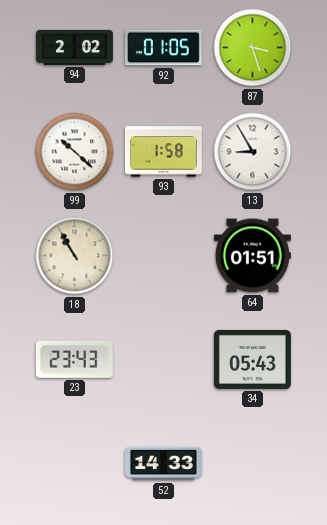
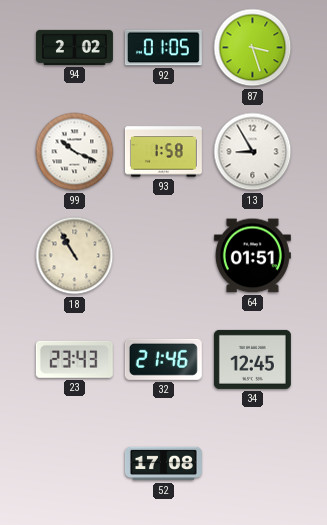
99: 10:22 -> 10:19 (75, 152)
32: none -> 21:46 (163, 359)
34: 05:43 -> 12:45 (252, 359)
52: 14:33 -> 17:08 (163, 464)
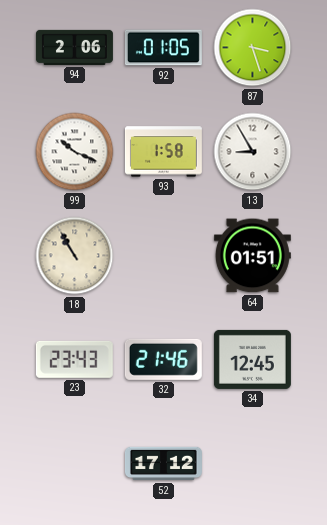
94: 2:02 -> 2:06 (74, 47)
52: 17:08 -> 17:12 (163, 464)
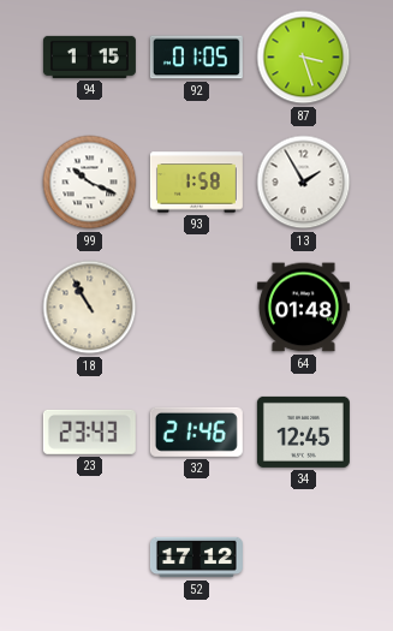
94: 2:06 -> 1:15 (89, 56)
13: 8:55 -> 1:55 (304, 183)
64: 01:51 -> 01:48 (303, 308)
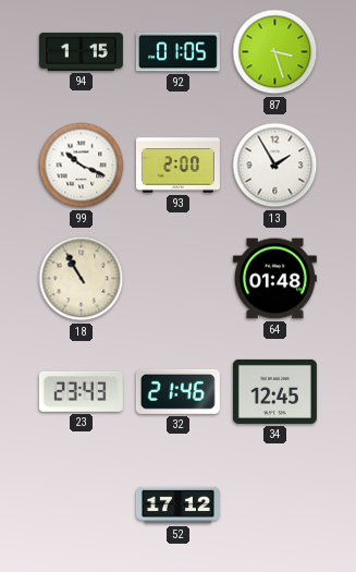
93: 1:58 -> 2:00 (177, 166)
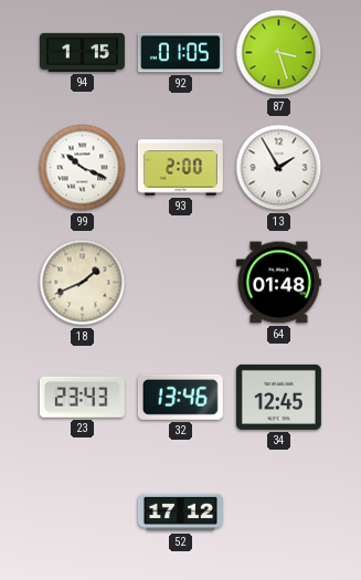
18: 10:55 -> 1:41 (83, 283)
32: 21:46 -> 13:46 (180, 397)
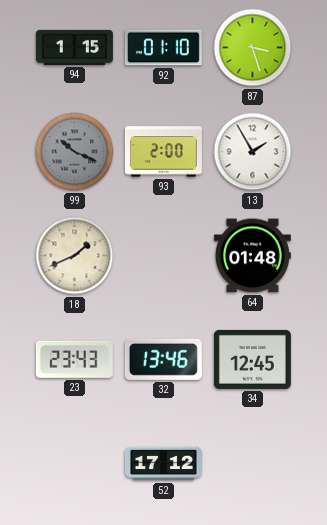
92: 01:05 -> 01:10 (163, 48)
99 dial: white -> grey (75, 152)
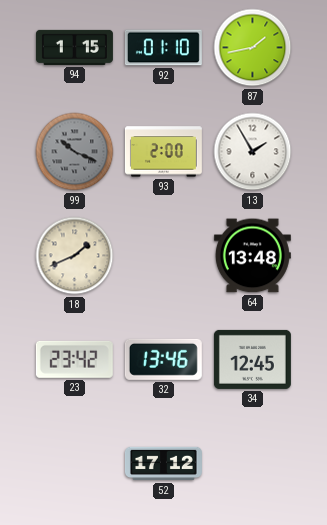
87: 3:27 -> 1:43 (253, 48)
64: 01:48 -> 13:48 (252, 256)
23: 23:43 -> 23:42 (74, 359)
